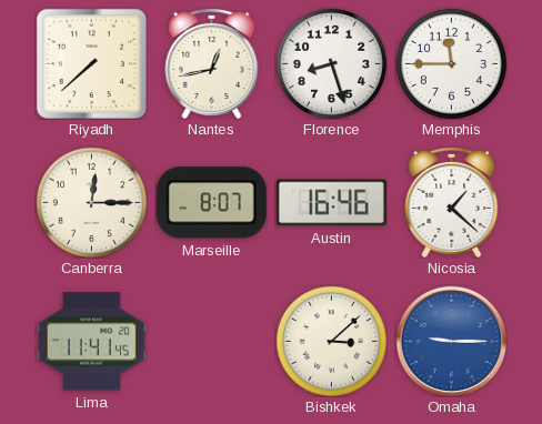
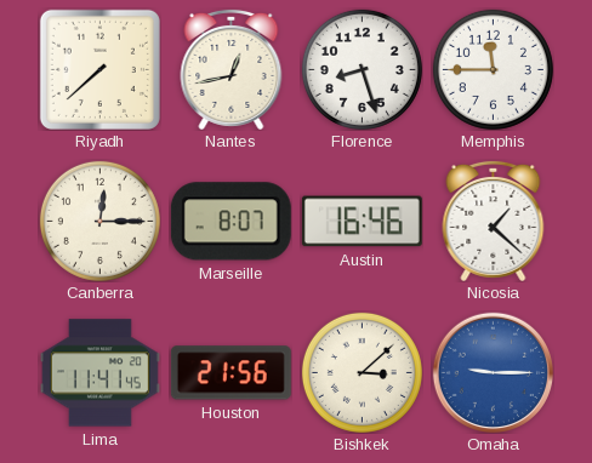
Houston: none -> 21:56 (230, 373)
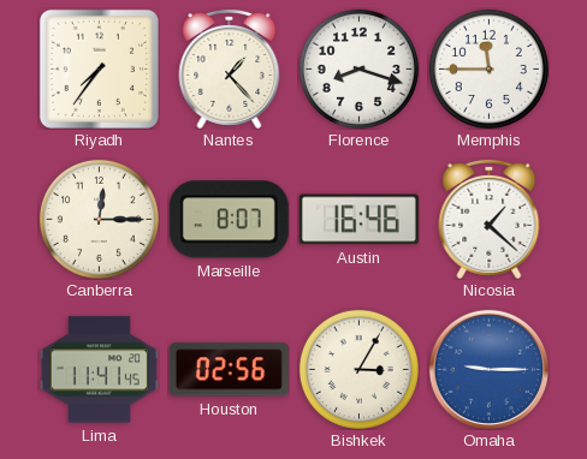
Riyadh: 7:38 -> 7:36 (99, 68)
Nantes: 12:43 -> 1:23 (230, 68)
Florence: 8:27 -> 8:18 (358, 68)
Houston: 21:56 -> 02:56 (229, 370)
Bishkek: 3:08 -> 3:05 (358, 369)
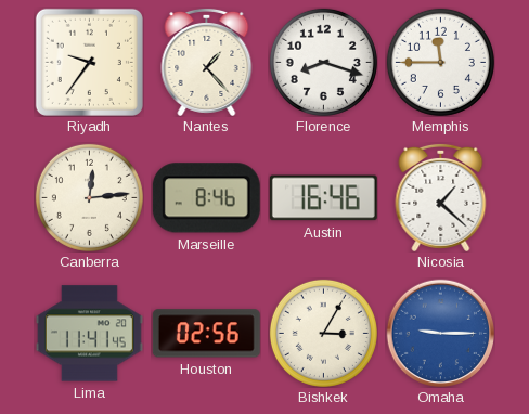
Riyadh: 7:36 -> 9:36 (89, 62)
Canberra: 12:15 -> 12:14 (89, 197)
Marseille: 8:07 -> 8:46 (206, 198)
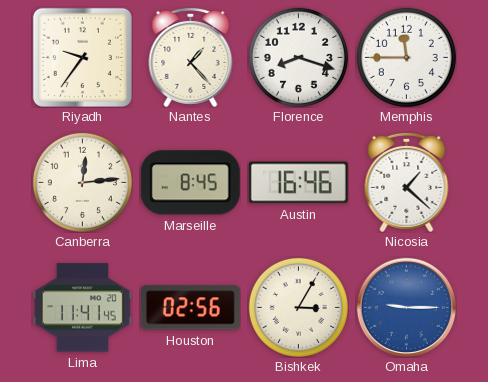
Marseille: 8:46 -> 8:45 (190, 183)
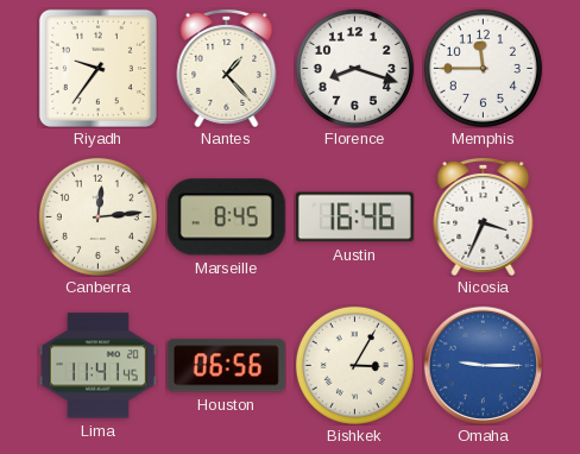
Nicosia: 1:22 -> 3:34 (484, 216)
Houston: 02:56 -> 06:56 (226, 366)
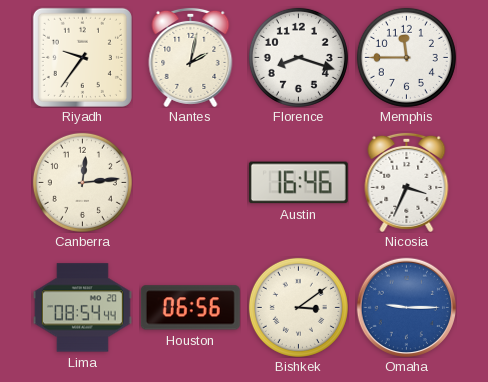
Nantes: 1:23 -> 2:02 (191, 57)
Marseille: 8:45 -> none (226, 217)
Lima: 11:41 -> 08:54 (82, 308)
Bishkek: 3:05 -> 3:09 (298, 307)
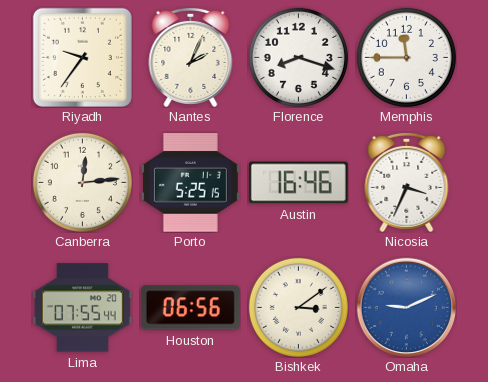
Nantes: 2:02 -> 2:04 (191, 57)
Porto: none -> 5:25 (190, 183)
Lima: 08:54 -> 07:55 (82, 308)
Omaha: 9:15 -> 9:11 (406, 307)
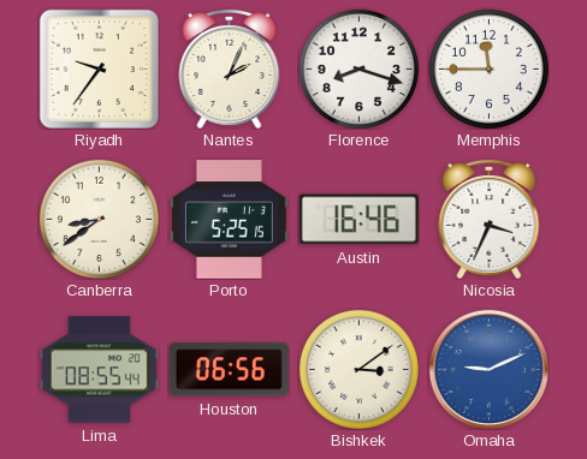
Canberra: 12:14 -> 8:39 (99, 219)
Lima: 07:55 -> 08:55 (99, 370)
